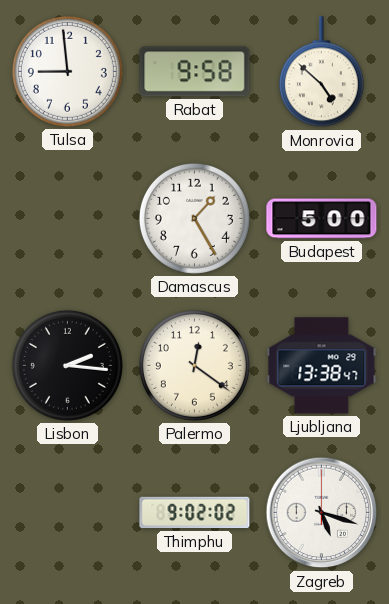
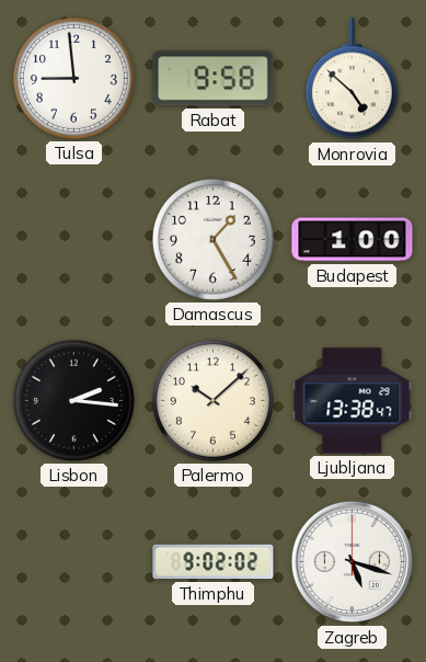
Budapest: 5:00 -> 1:00 (353, 240)
Palermo: 12:21 -> 10:08 (212, 400)
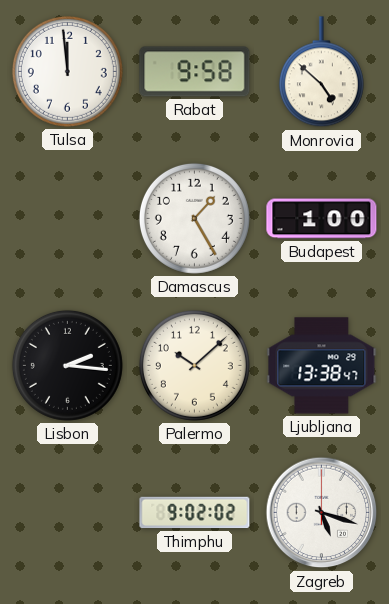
Tulsa: 8:59 -> 11:59 (67, 71)
